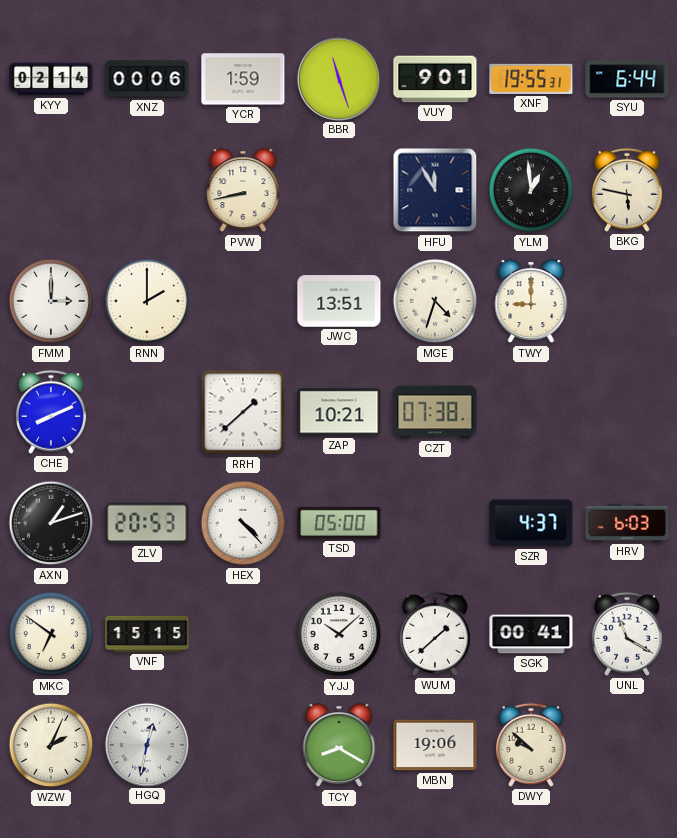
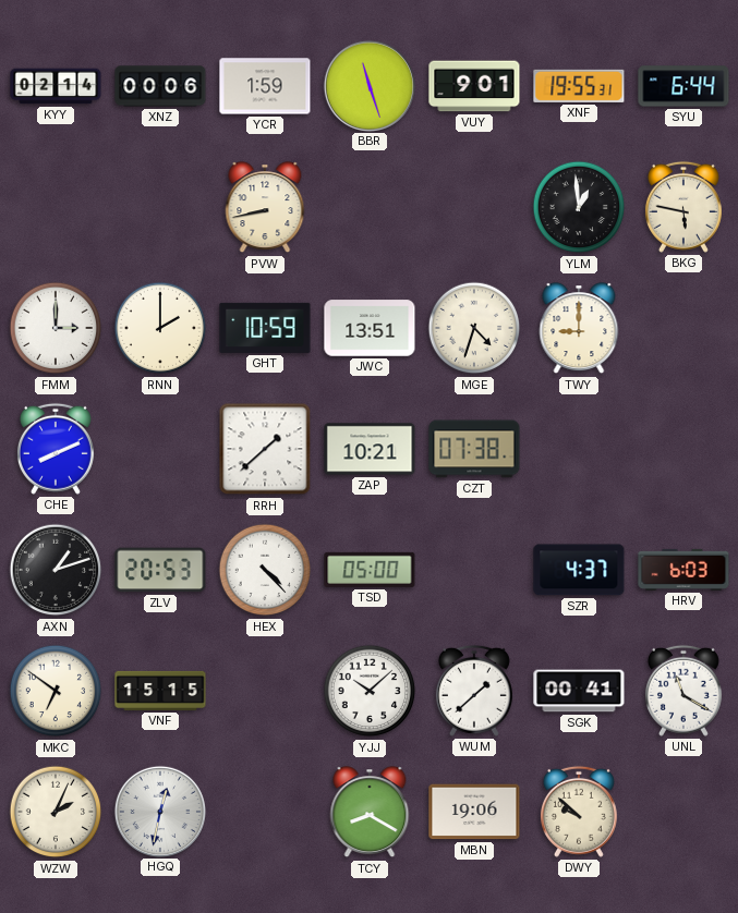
HFU: 11:55 -> none (435, 190)
GHT: none -> 10:59 (265, 328)
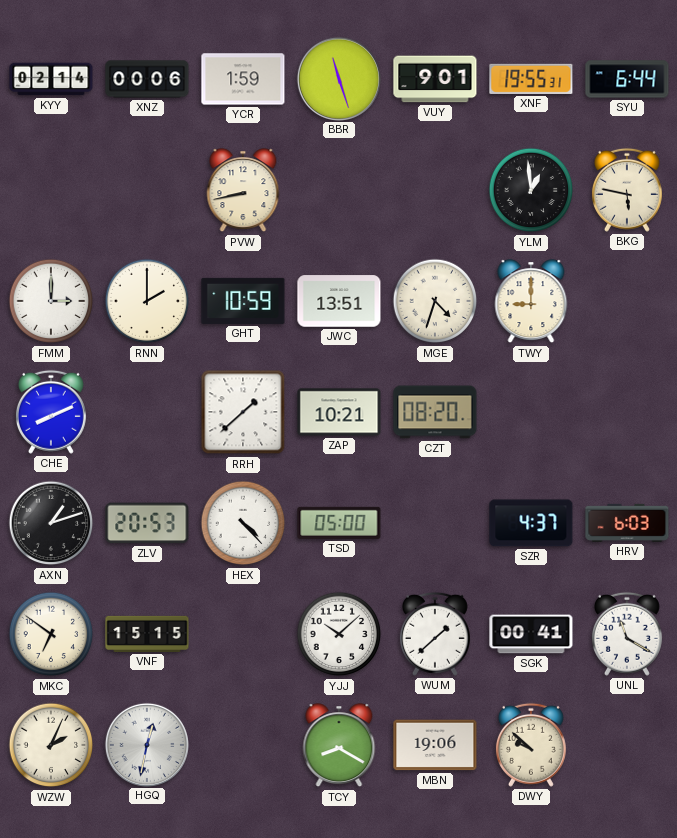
CZT: 07:38 -> 08:20 (435, 412)
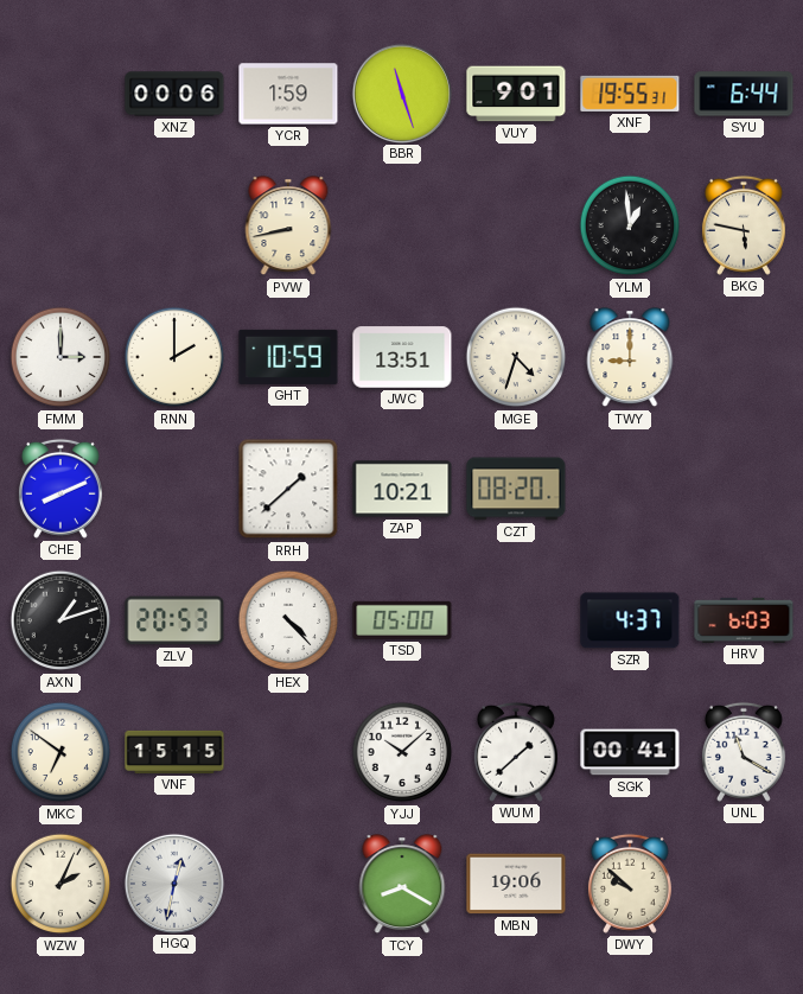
KYY: 02:14 -> none (51, 79)
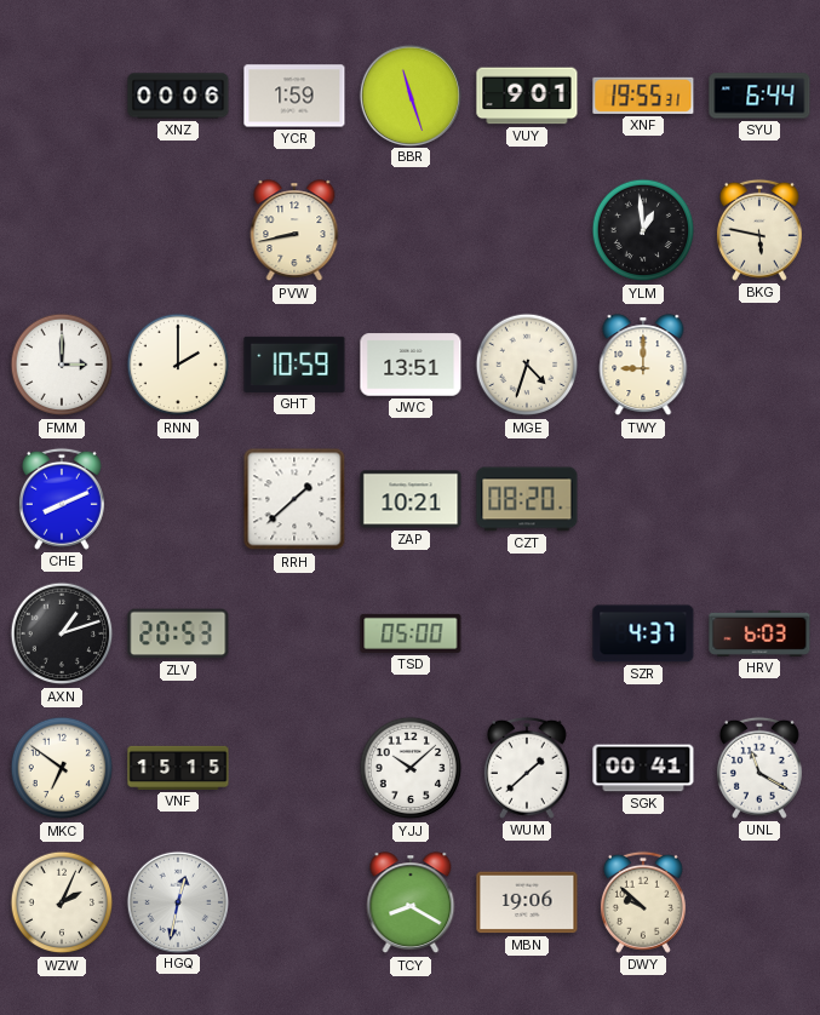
HEX: 4:23 -> none (288, 620)
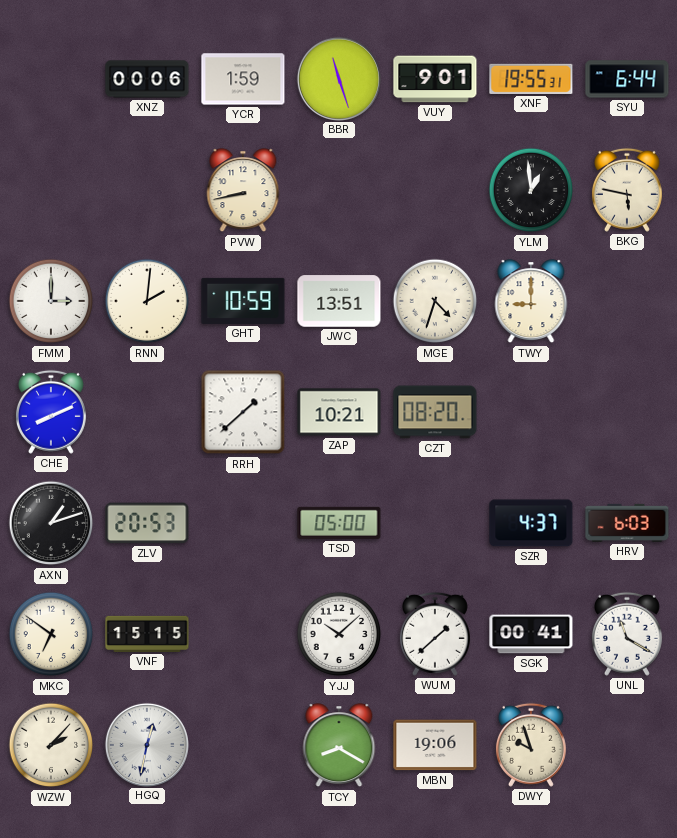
RNN: 2:00 -> 2:01 (147, 301)
WZW: 2:04 -> 2:07 (51, 745)
DWY: 9:52 -> 9:57 (531, 745)
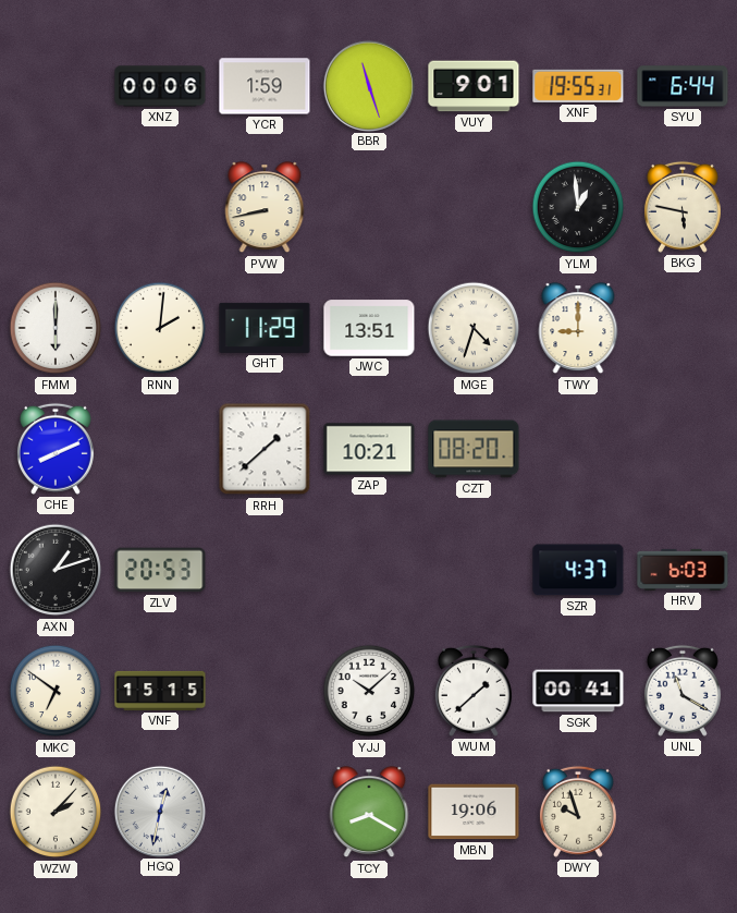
FMM: 3:00 -> 6:00 (56, 328)
GHT: 10:59 -> 11:29 (265, 328)
TSD: 05:00 -> none (339, 523)
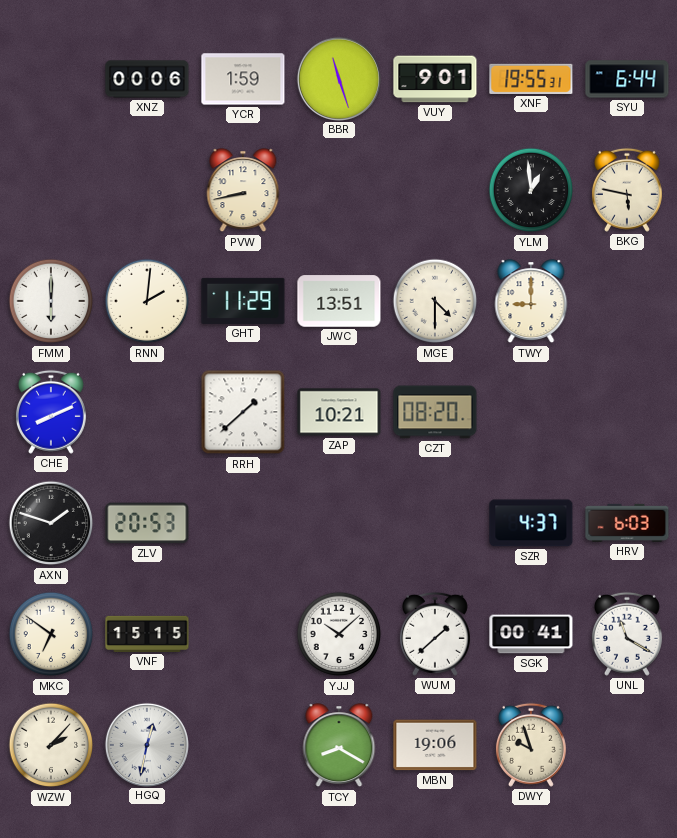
MGE: 4:33 -> 4:30 (435, 301)
AXN: 1:12 -> 1:48 (51, 523)
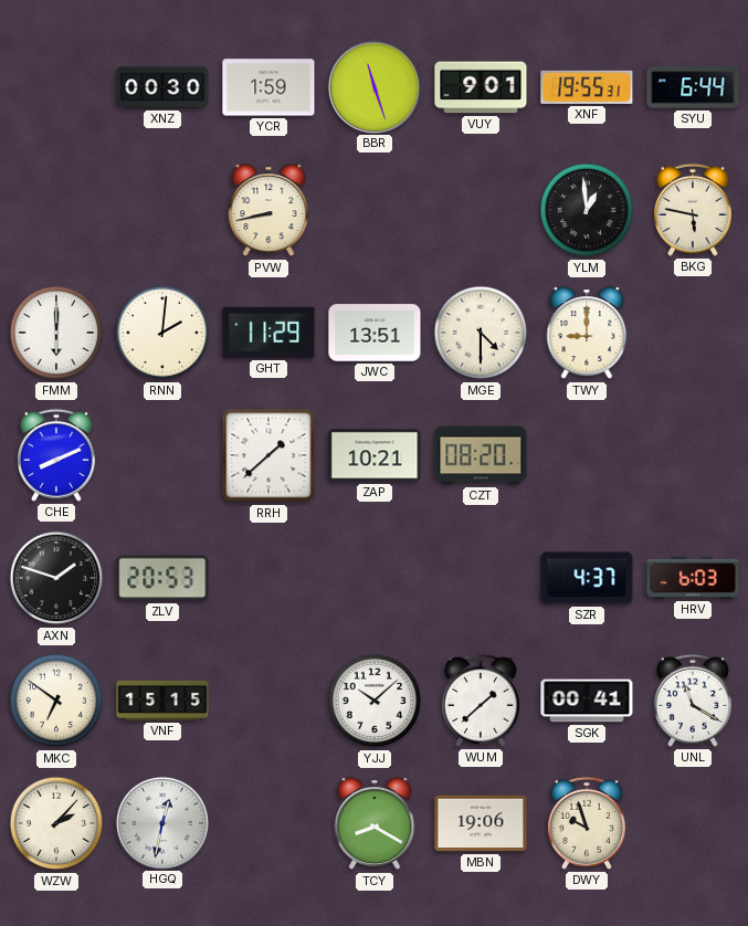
XNZ: 00:06 -> 00:30 (162, 87)
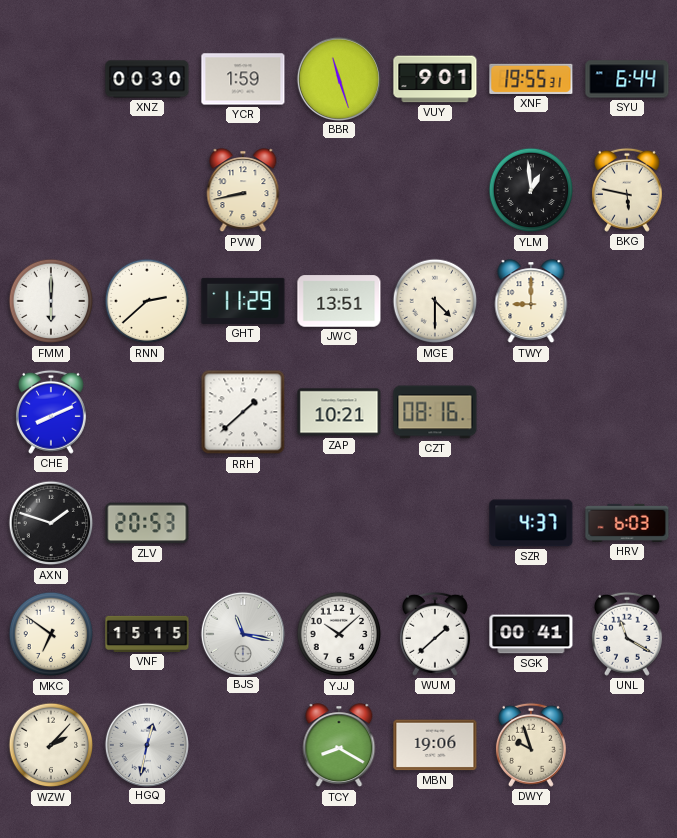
RNN: 2:01 -> 2:38 (147, 301)
CZT: 08:20 -> 08:16 (435, 412)
BJS: none -> 11:17 (242, 633)
